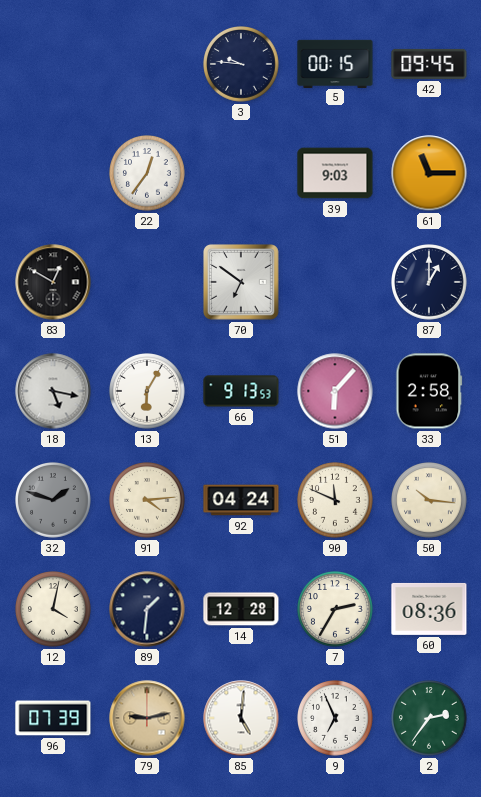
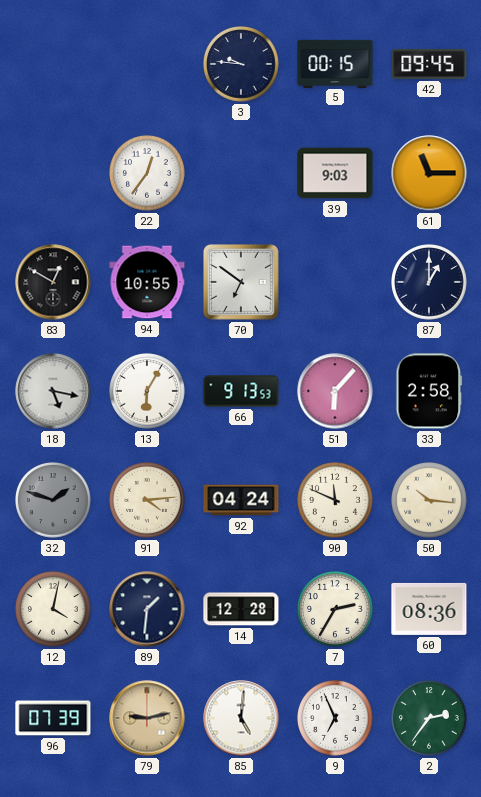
94: none -> 10:55 (147, 282)
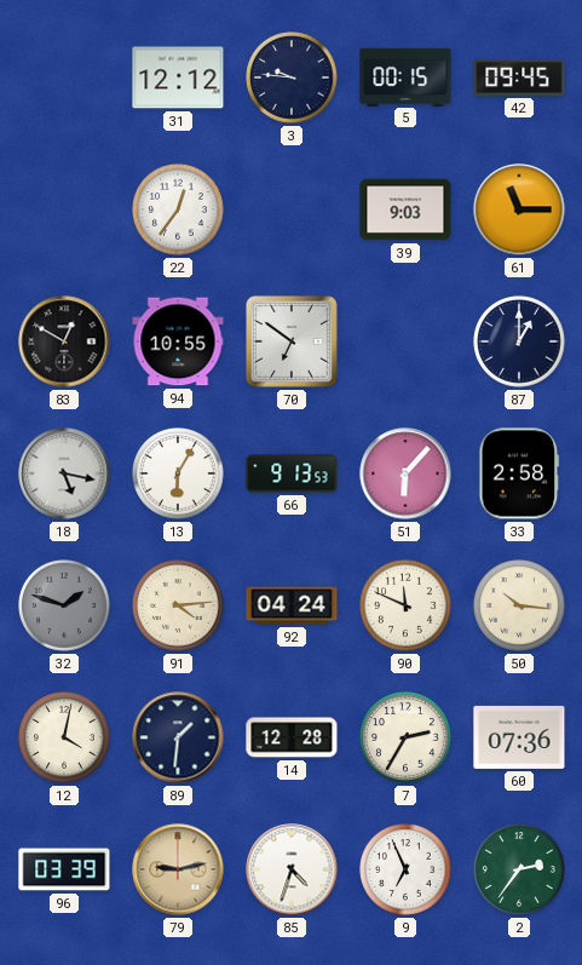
31: none -> 12:12 (178, 77)
60: 08:36 -> 07:36 (519, 737)
96: 07:39 -> 03:39 (64, 869)
85: 5:01 -> 4:33 (292, 869)
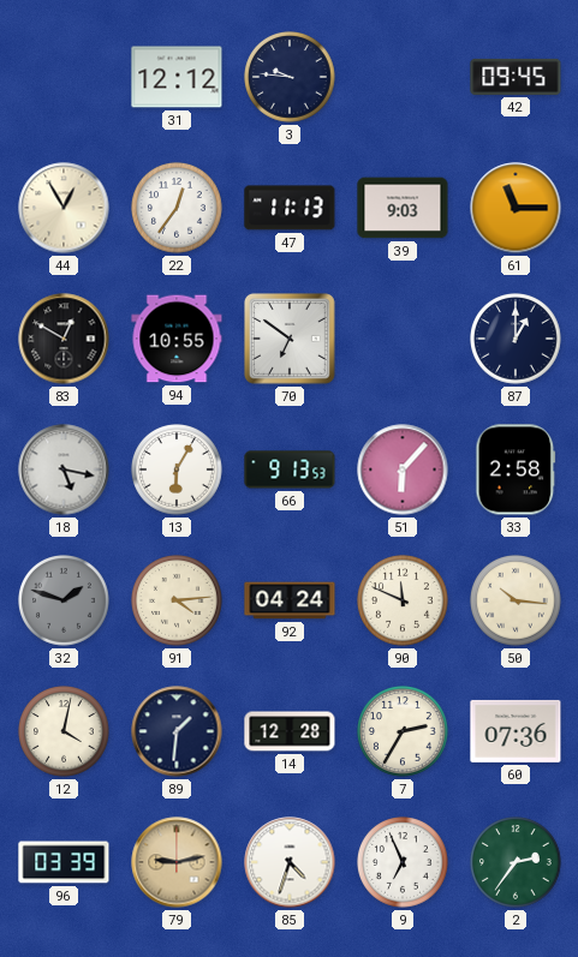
5: 00:15 -> none (405, 76)
44: none -> 12:55 (64, 208)
47: none -> 11:13 (290, 208)
